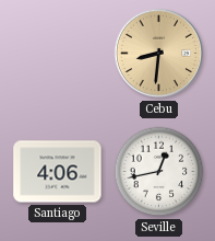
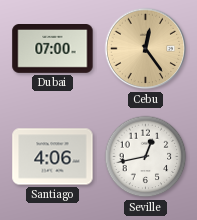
Dubai: none -> 07:00 (53, 49)
Cebu: 8:31 -> 12:24 (146, 49)
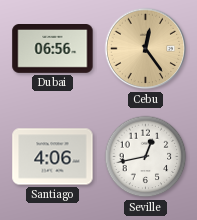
Dubai: 07:00 -> 06:56 (53, 49)
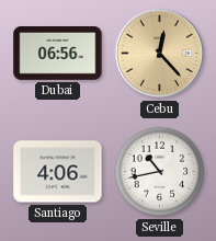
Cebu: 12:24 -> 12:23 (160, 54)
Seville: 12:43 -> 10:43 (160, 172)
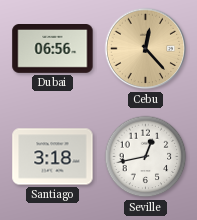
Santiago: 4:06 -> 3:18 (53, 157)
Seville: 10:43 -> 12:43 (146, 157)
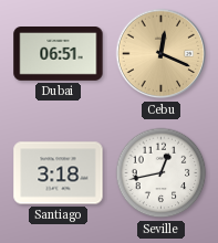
Dubai: 06:56 -> 06:51 (59, 54)
Cebu: 12:23 -> 12:19 (162, 54)
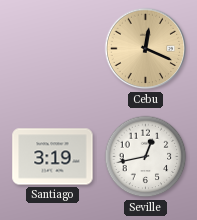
Dubai: 06:51 -> none (59, 54)
Santiago: 3:18 -> 3:19 (53, 157)
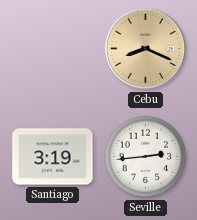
Cebu: 12:19 -> 8:19 (146, 49)
Seville: 12:43 -> 2:44 (146, 157)
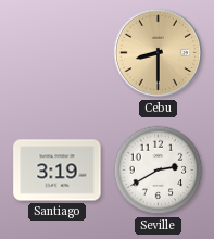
Cebu: 8:19 -> 8:30 (159, 53)
Seville: 2:44 -> 2:40 (159, 171)
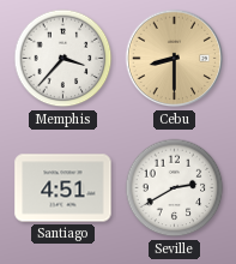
Memphis: none -> 3:37 (63, 59)
Santiago: 3:19 -> 4:51 (63, 188)
